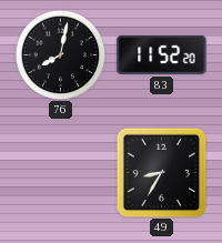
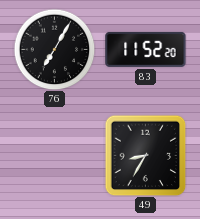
76: 8:02 -> 7:05 (54, 49)
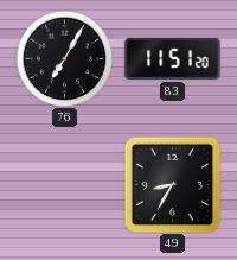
83: 11:52 -> 11:51 (173, 58)
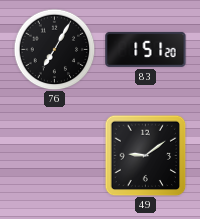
83: 11:51 -> 1:51 (146, 49)
49: 8:35 -> 9:09 (145, 155)
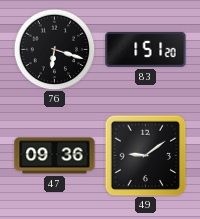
76: 7:05 -> 6:18 (54, 49)
47: none -> 09:36 (55, 156)
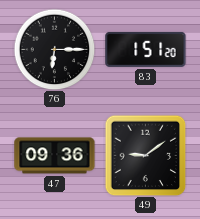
76: 6:18 -> 6:15 (54, 49)
